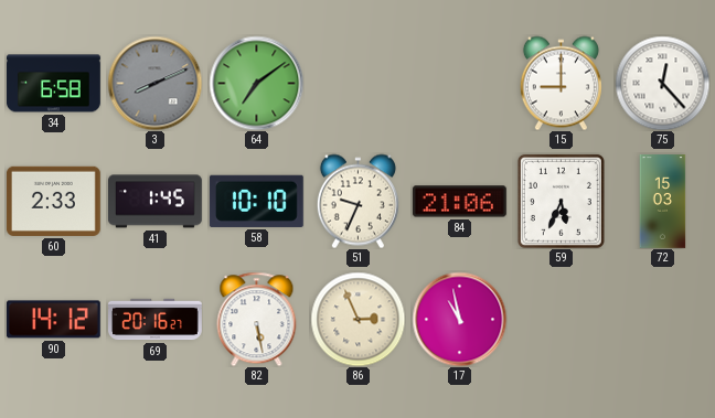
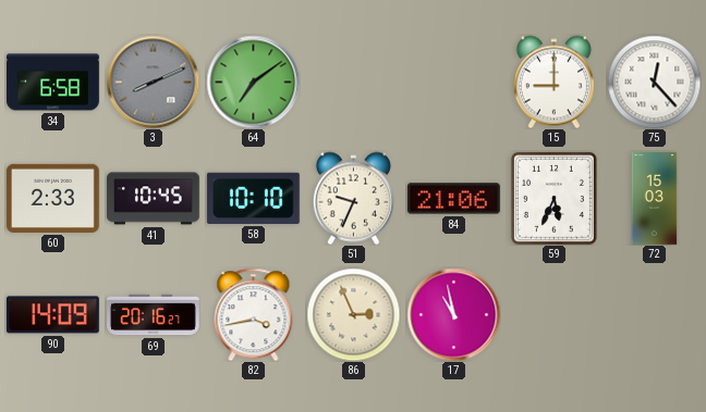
41: 1:45 -> 10:45 (154, 199)
90: 14:12 -> 14:09 (52, 315)
82: 5:28 -> 3:43 (254, 314)
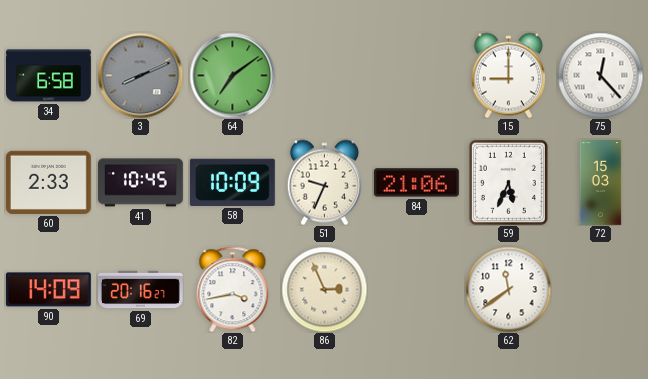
58: 10:10 -> 10:09 (232, 182)
17: 10:58 -> none (453, 314)
62: none -> 11:39 (508, 289)
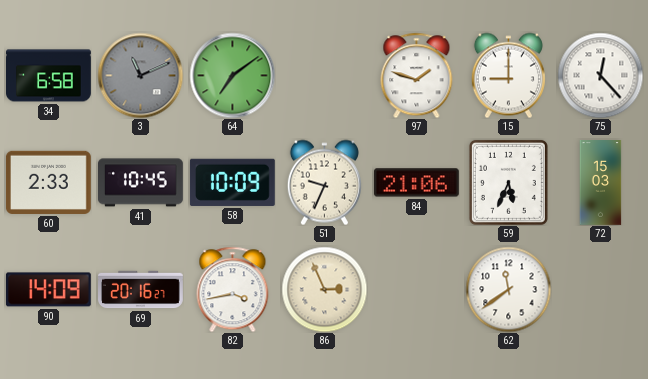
3: 8:11 -> 11:11 (140, 75)
97: none -> 1:48 (417, 75)
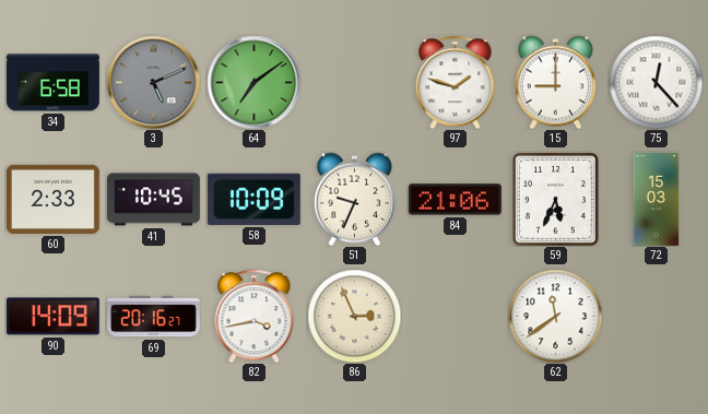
3: 11:11 -> 5:11 (153, 82)
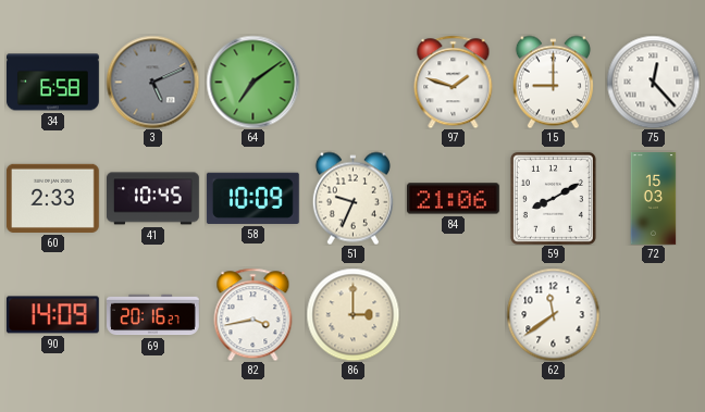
59: 5:34 -> 8:10 (553, 198)
86: 2:56 -> 3:00 (352, 314)
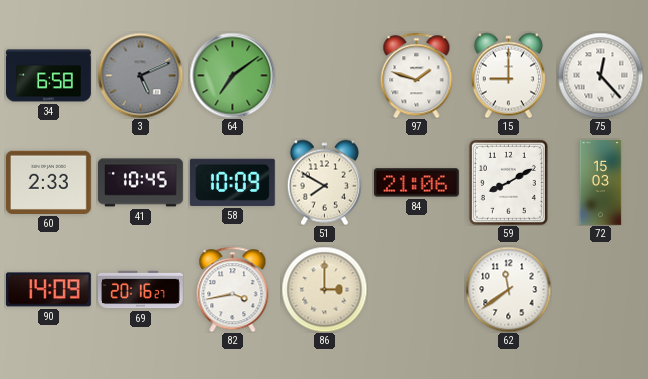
51: 9:34 -> 7:50 (324, 182)
